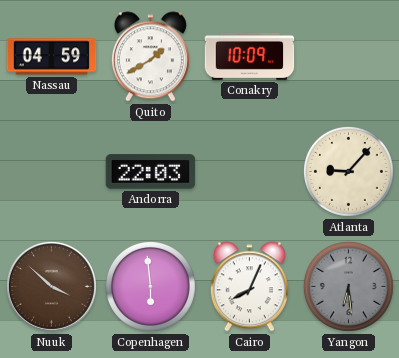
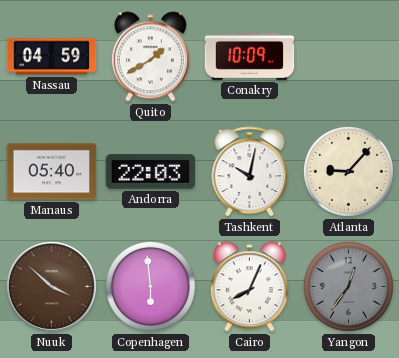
Manaus: none -> 05:40 (52, 172)
Tashkent: none -> 10:02 (250, 172)
Yangon: 6:29 -> 12:36 (348, 286)
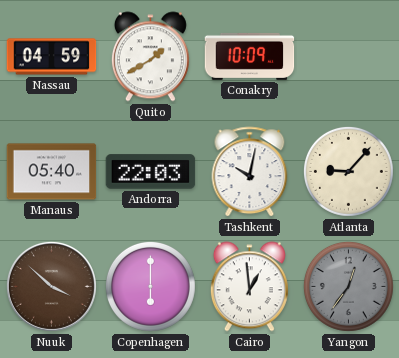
Copenhagen: 5:59 -> 6:00 (150, 286)
Cairo: 8:04 -> 12:59 (249, 287)
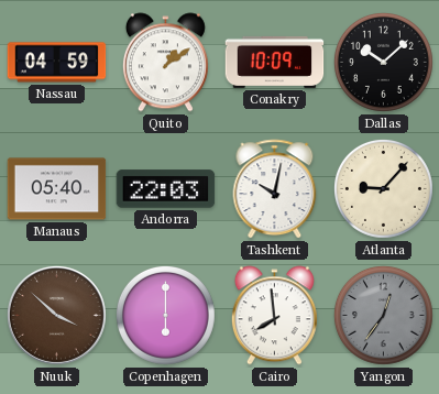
Quito: 1:40 -> 1:09 (165, 63)
Dallas: none -> 10:08 (383, 62)
Cairo: 12:59 -> 7:59 (274, 316)
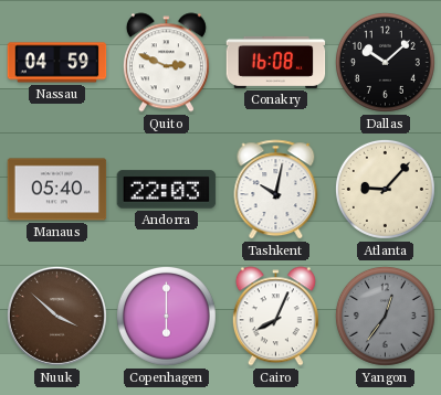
Quito: 1:09 -> 2:49 (166, 63)
Conakry: 10:09 -> 16:08 (276, 62)
Cairo: 7:59 -> 8:04 (275, 317)
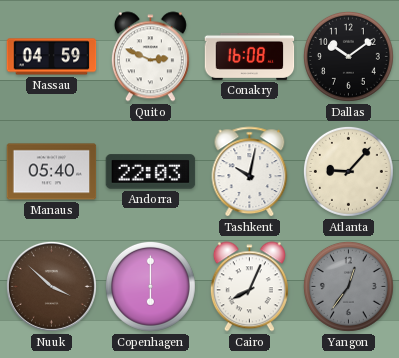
Dallas: 10:08 -> 10:09 (348, 56)
